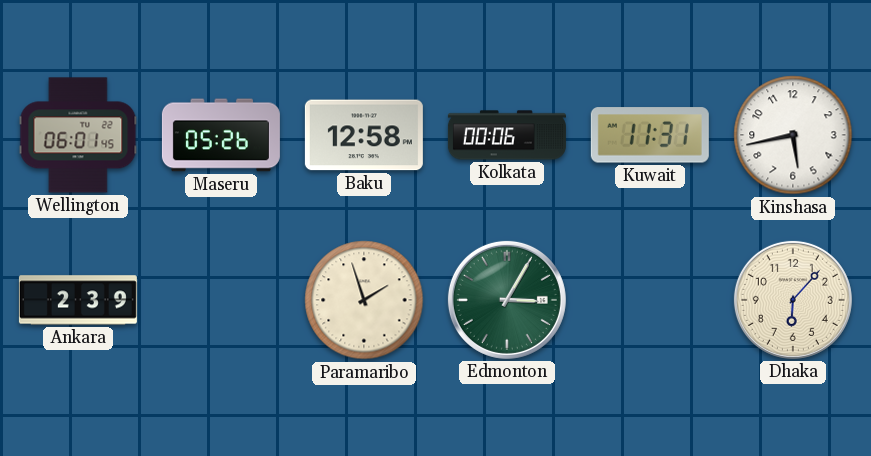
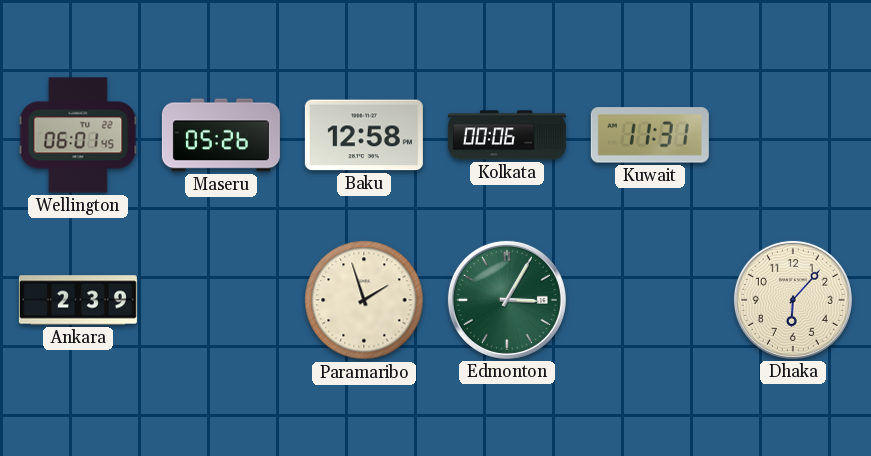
Kinshasa: 5:43 -> none (793, 135)
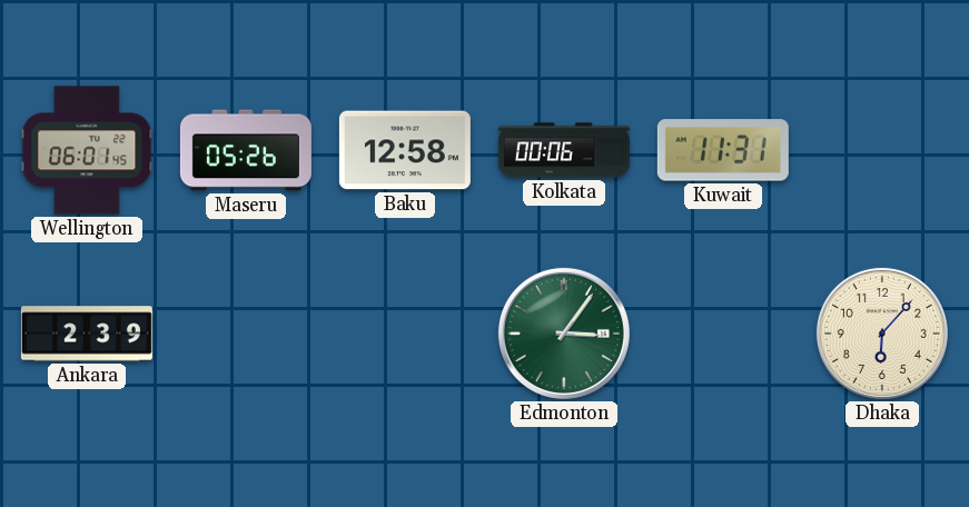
Paramaribo: 1:57 -> none (364, 300)
Edmonton: 3:05 -> 3:06 (564, 334)
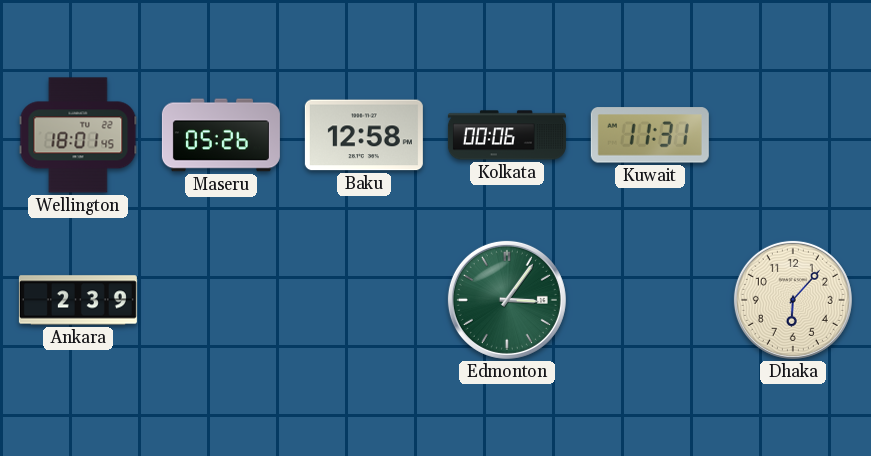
Wellington: 06:01 -> 18:01 (78, 135)
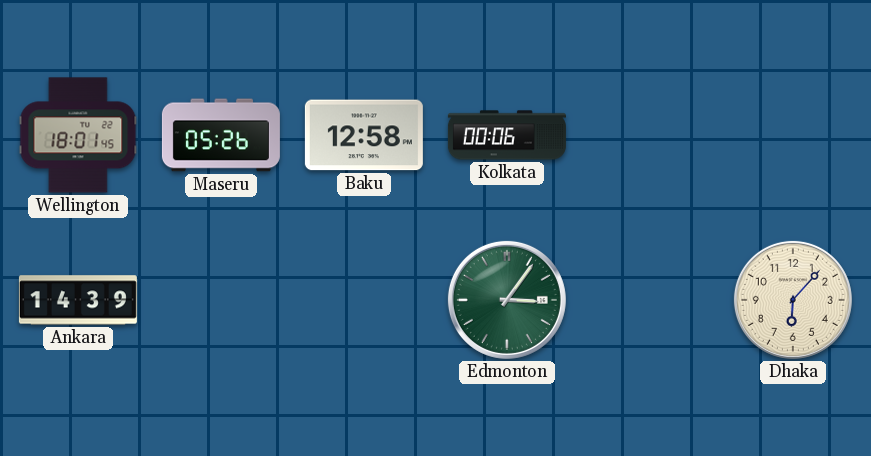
Kuwait: 11:31 -> none (650, 135)
Ankara: 2:39 -> 14:39 (78, 300)
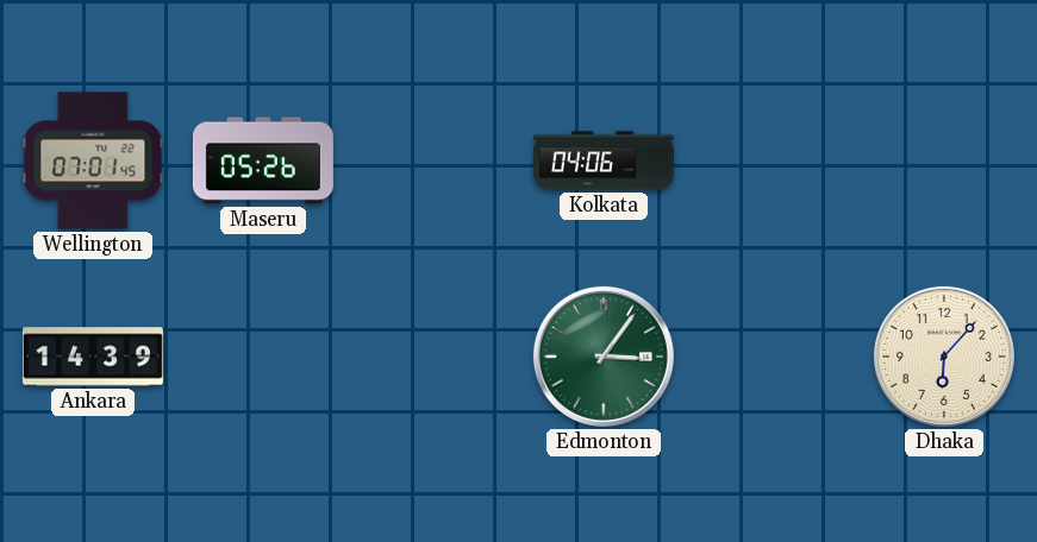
Wellington: 18:01 -> 07:01 (93, 160)
Baku: 12:58 -> none (364, 135)
Kolkata: 00:06 -> 04:06 (604, 160)
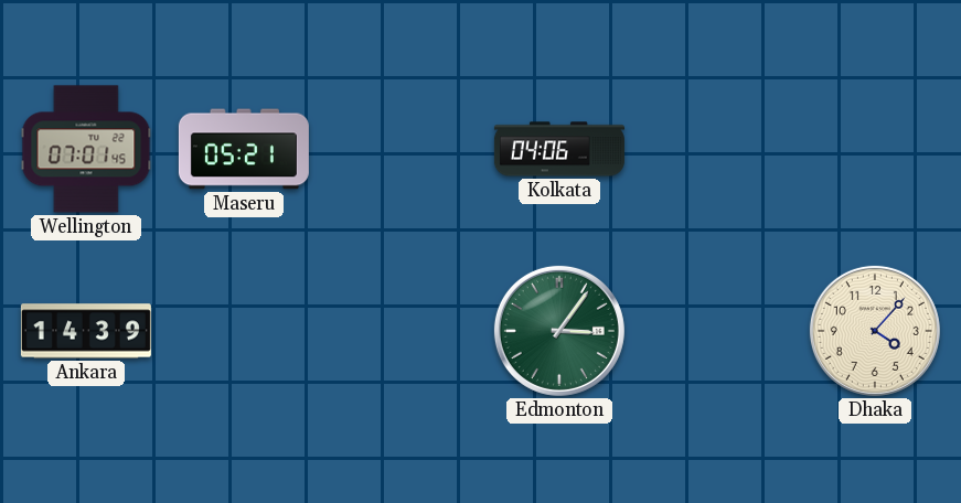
Maseru: 05:26 -> 05:21 (244, 149)
Dhaka: 6:07 -> 4:07 (875, 331)
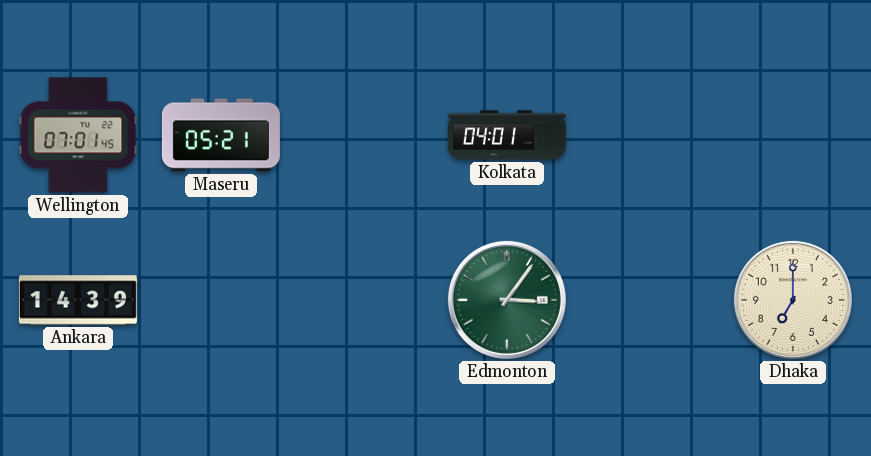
Kolkata: 04:06 -> 04:01 (507, 135)
Dhaka: 4:07 -> 7:00 (793, 300)
